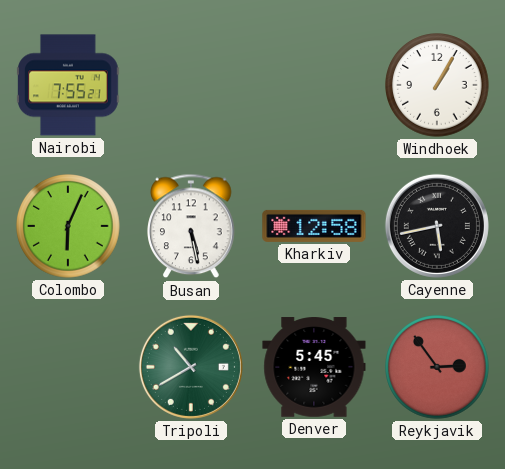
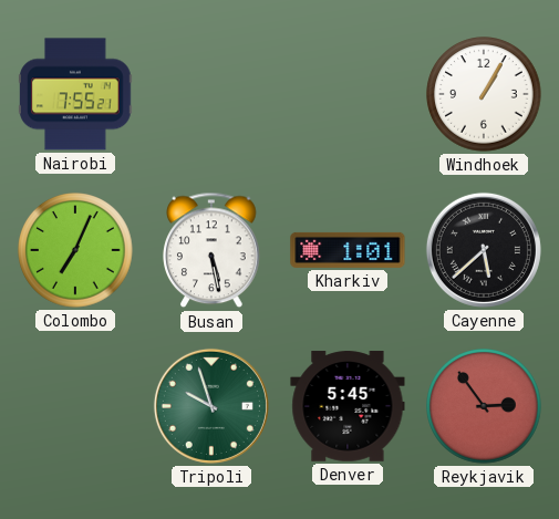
Colombo: 6:04 -> 7:04 (75, 250)
Kharkiv: 12:58 -> 1:01 (348, 250)
Cayenne: 5:43 -> 5:38 (484, 250)
Tripoli: 10:40 -> 9:57 (211, 406)
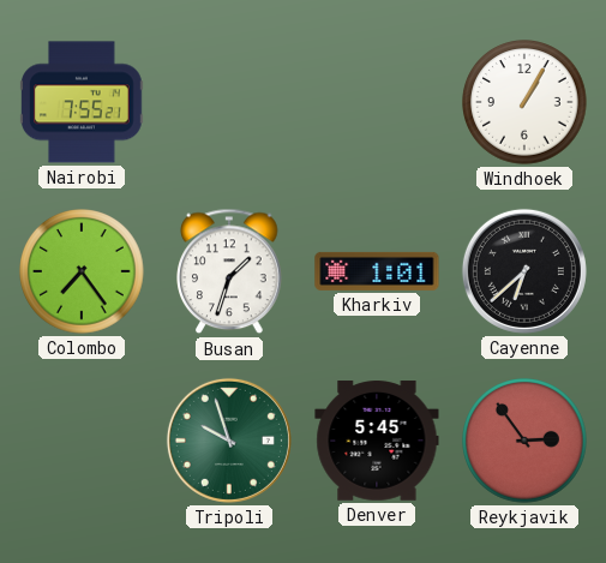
Colombo: 7:04 -> 7:24 (82, 271)
Busan: 5:28 -> 1:33 (229, 271)
Cayenne: 5:38 -> 6:38 (524, 271)
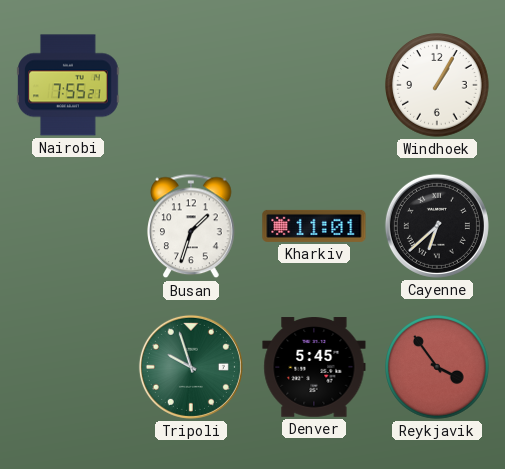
Colombo: 7:24 -> none (82, 271)
Kharkiv: 1:01 -> 11:01 (314, 226)
Reykjavik: 2:54 -> 3:54 (437, 367)
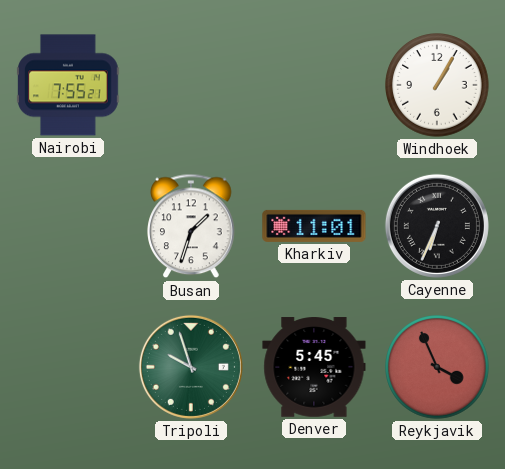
Cayenne: 6:38 -> 6:34 (437, 226)
Reykjavik: 3:54 -> 3:56 (437, 367)
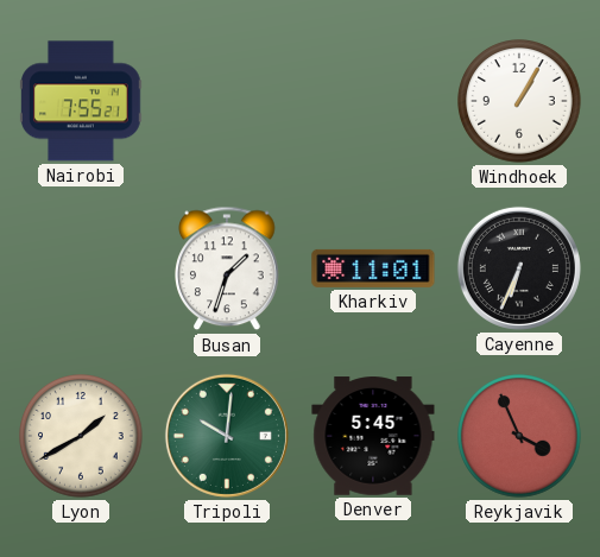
Lyon: none -> 1:40 (81, 436)
Tripoli: 9:57 -> 10:01 (227, 436)
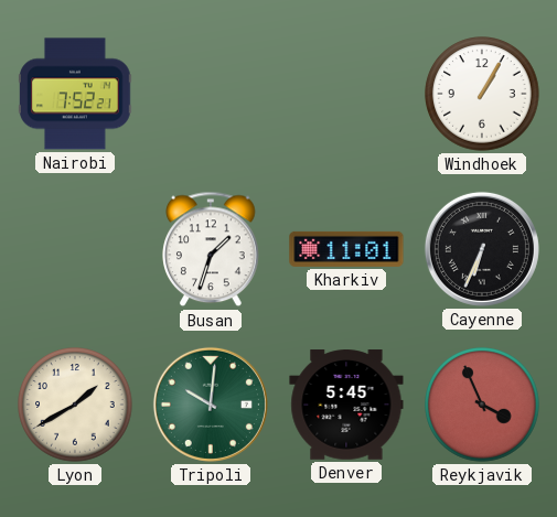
Nairobi: 7:55 -> 7:52 (75, 94)
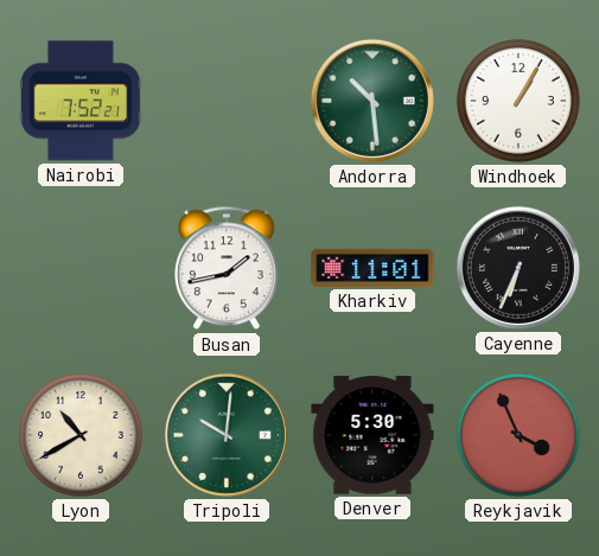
Andorra: none -> 10:29 (372, 101)
Busan: 1:33 -> 1:43 (227, 268)
Lyon: 1:40 -> 10:40 (81, 435)
Denver: 5:45 -> 5:30 (372, 435)
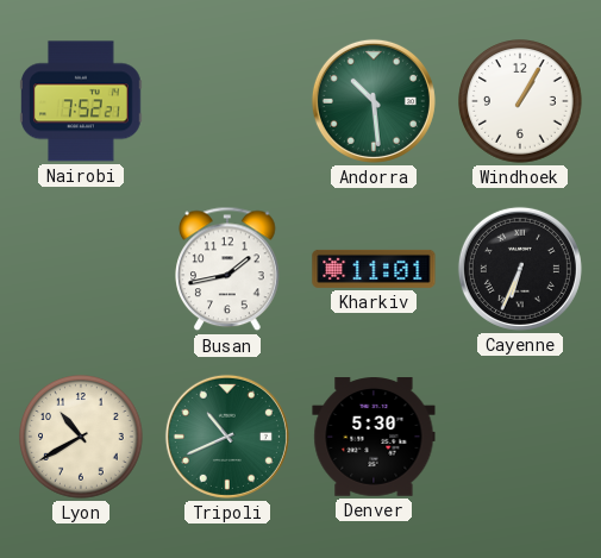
Tripoli: 10:01 -> 10:41 (227, 437)
Reykjavik: 3:56 -> none (518, 435)
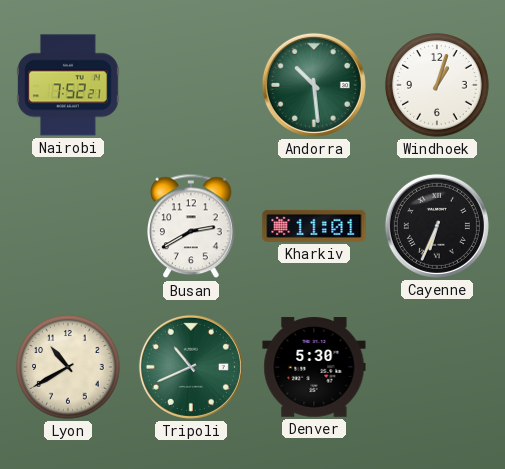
Windhoek: 1:05 -> 1:03 (437, 85)
Busan: 1:43 -> 2:40 (191, 226)
